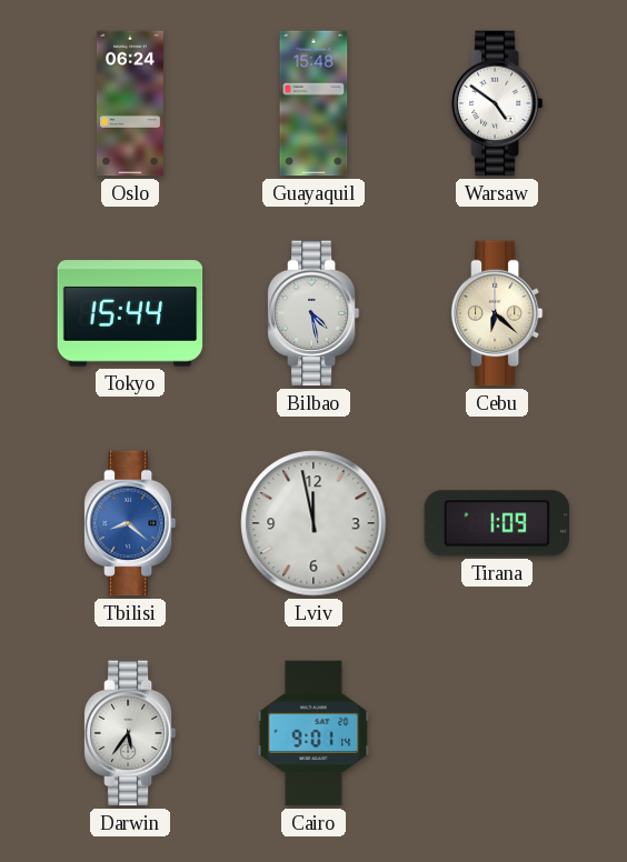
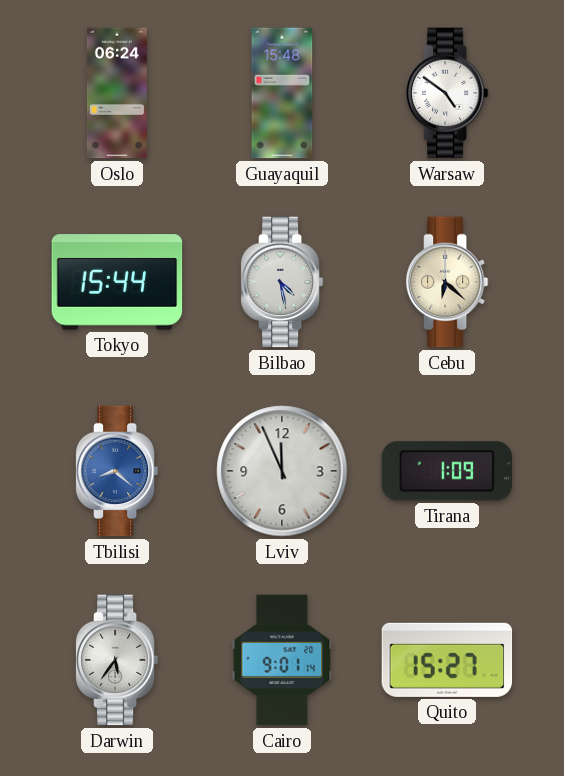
Lviv: 11:58 -> 11:56 (282, 471)
Quito: none -> 15:27 (447, 660)
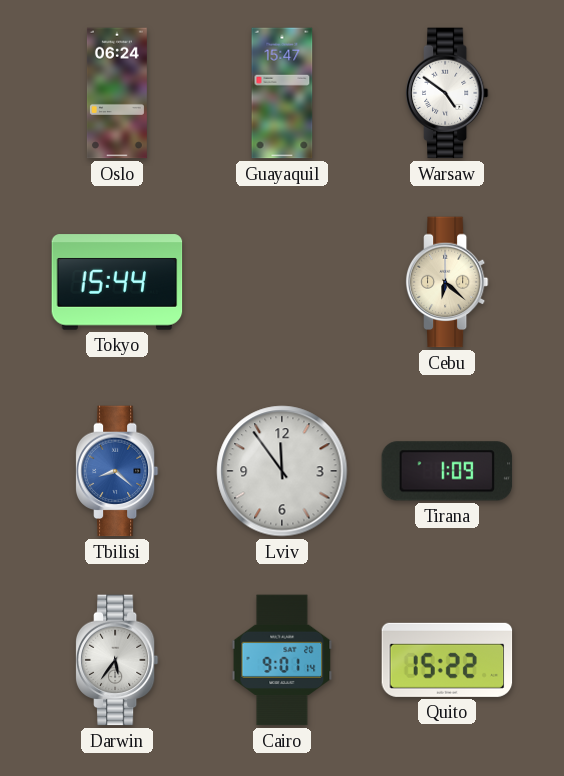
Guayaquil: 15:48 -> 15:47 (282, 93)
Bilbao: 4:28 -> none (282, 282)
Lviv: 11:56 -> 11:54 (282, 471)
Quito: 15:27 -> 15:22 (447, 660)
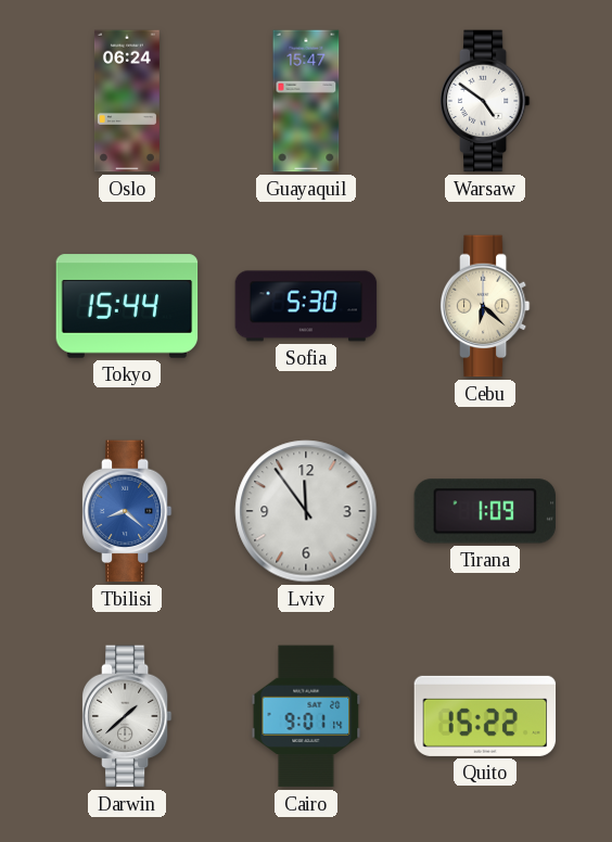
Sofia: none -> 5:30 (306, 306)
Darwin: 5:36 -> 1:38 (127, 716)
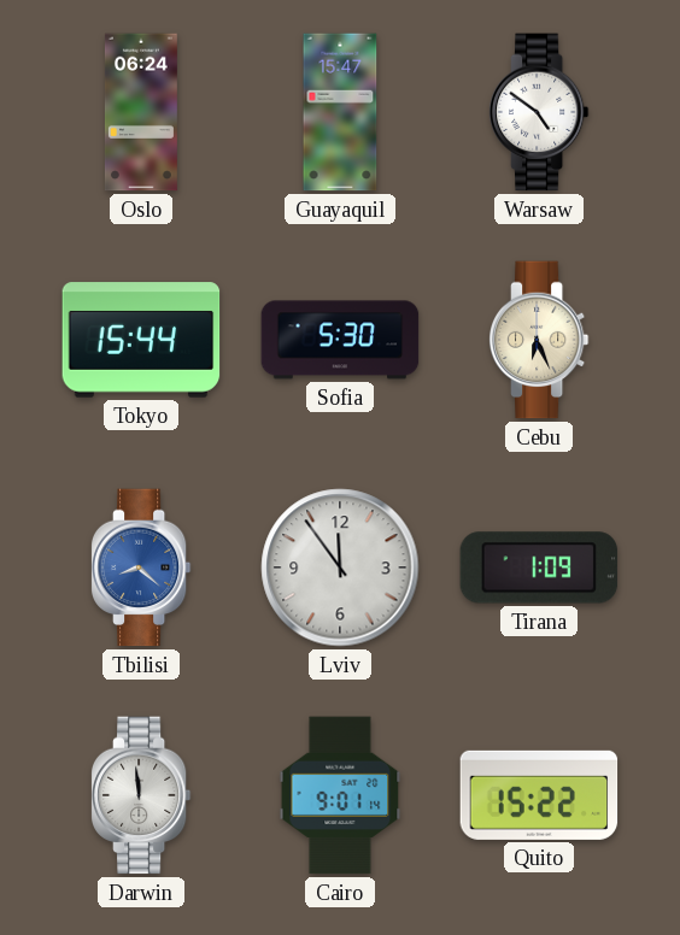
Cebu: 6:22 -> 6:26 (539, 340)
Darwin: 1:38 -> 11:59 (141, 795)
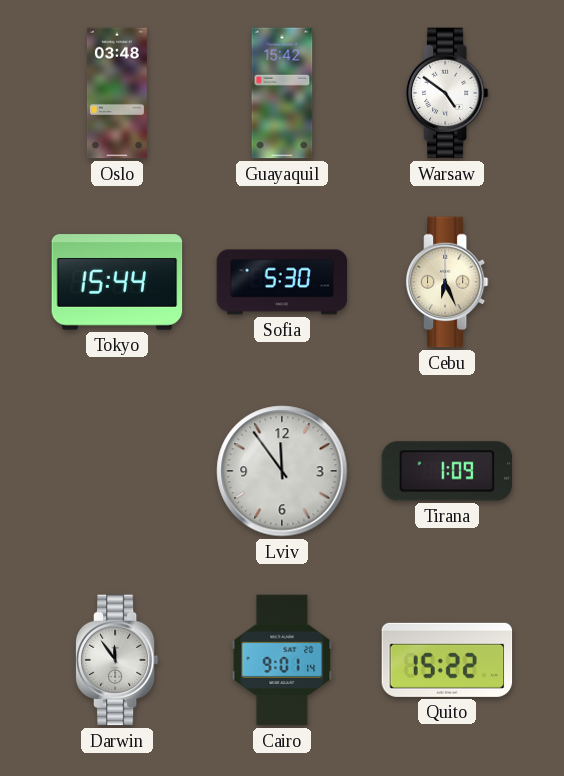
Oslo: 06:24 -> 03:48 (117, 93)
Guayaquil: 15:47 -> 15:42 (282, 93)
Tbilisi: 8:22 -> none (141, 568)
Darwin: 11:59 -> 11:54 (117, 660)
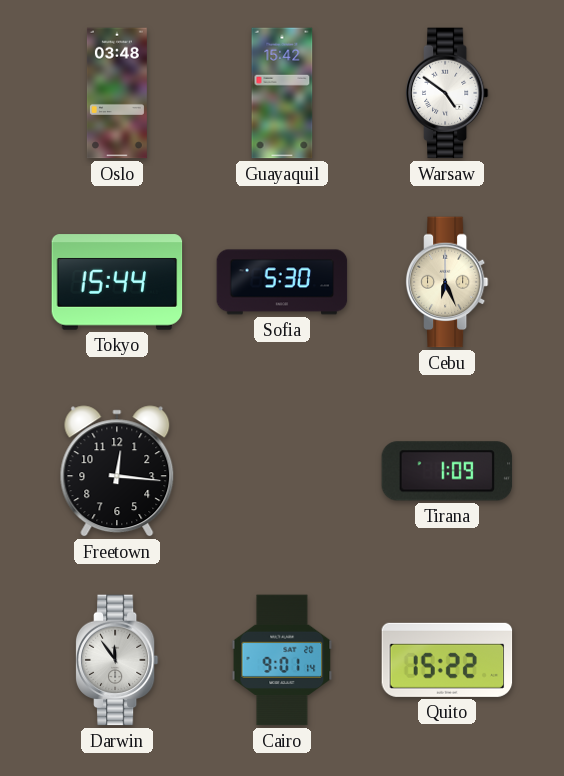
Freetown: none -> 12:16 (117, 471)
Lviv: 11:54 -> none (282, 471)
